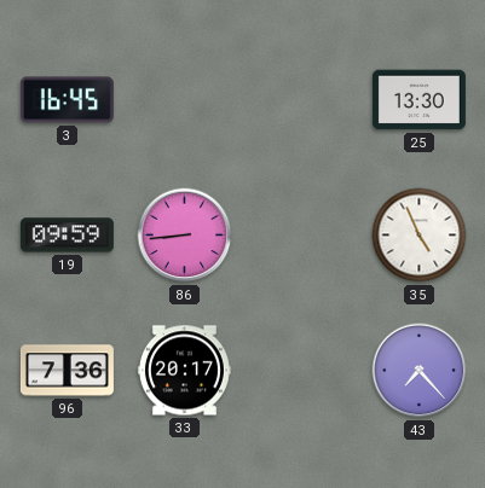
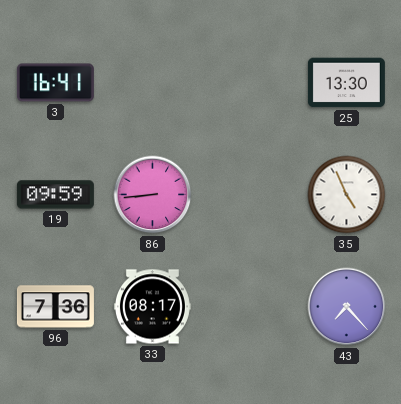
3: 16:45 -> 16:41 (55, 83)
33: 20:17 -> 08:17 (152, 307)
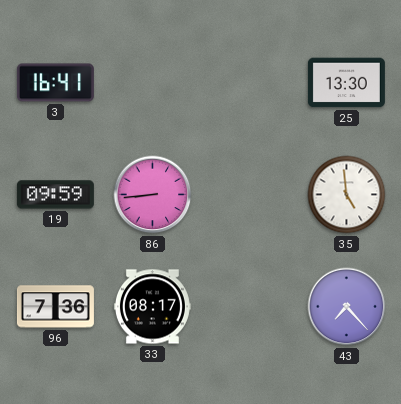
35: 4:56 -> 4:59 (347, 195)
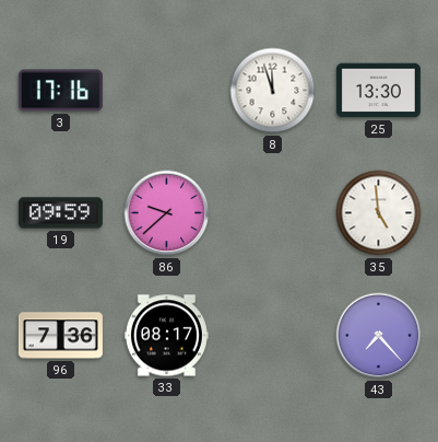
3: 16:41 -> 17:16 (60, 91)
8: none -> 11:57 (273, 91)
86: 8:44 -> 9:38 (167, 213)
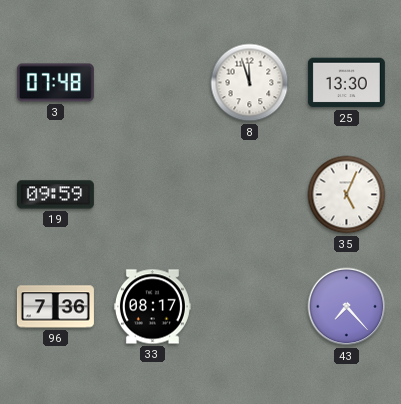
3: 17:16 -> 07:48 (55, 83)
86: 9:38 -> none (167, 213)
35: 4:59 -> 5:04 (347, 195)
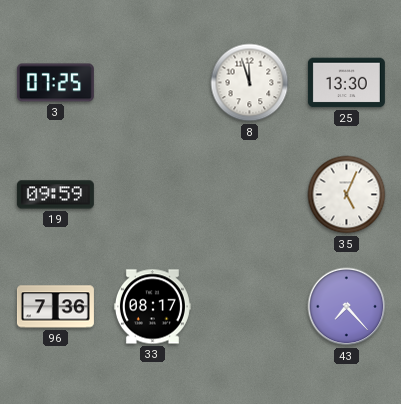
3: 07:48 -> 07:25 (55, 83)
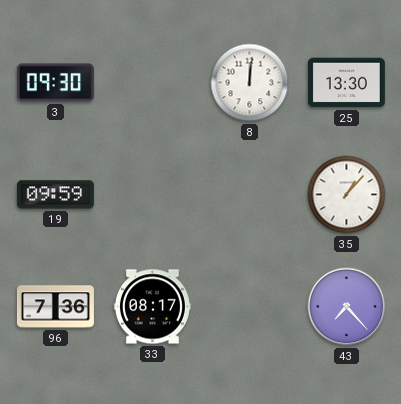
3: 07:25 -> 09:30 (55, 83)
8: 11:57 -> 12:01 (250, 83)
35: 5:04 -> 1:07 (347, 195)
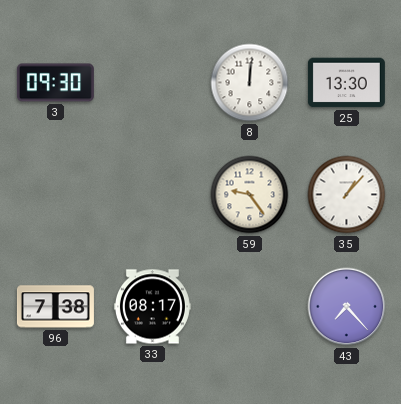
19: 09:59 -> none (55, 195)
59: none -> 9:24 (250, 195)
96: 7:36 -> 7:38 (55, 307)
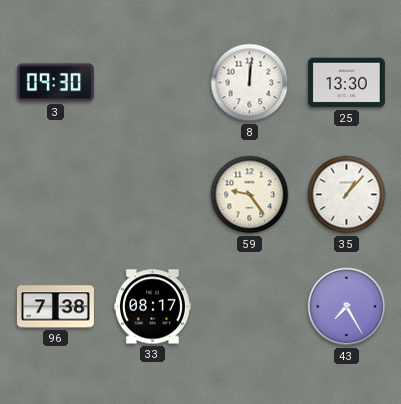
43: 7:23 -> 7:25 (347, 307)
